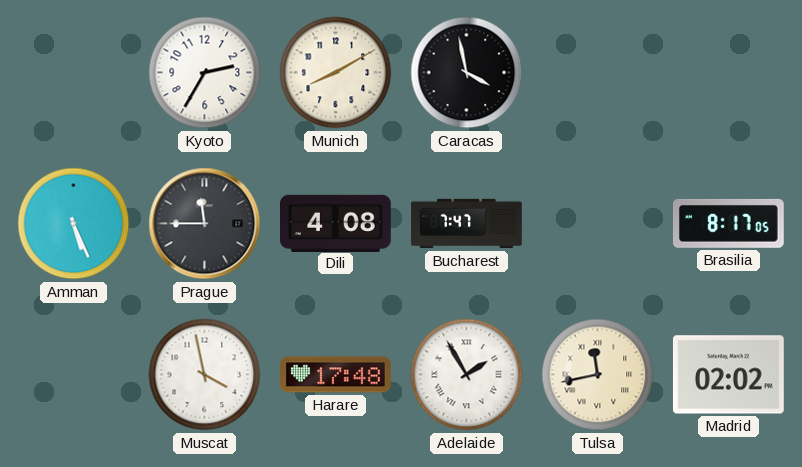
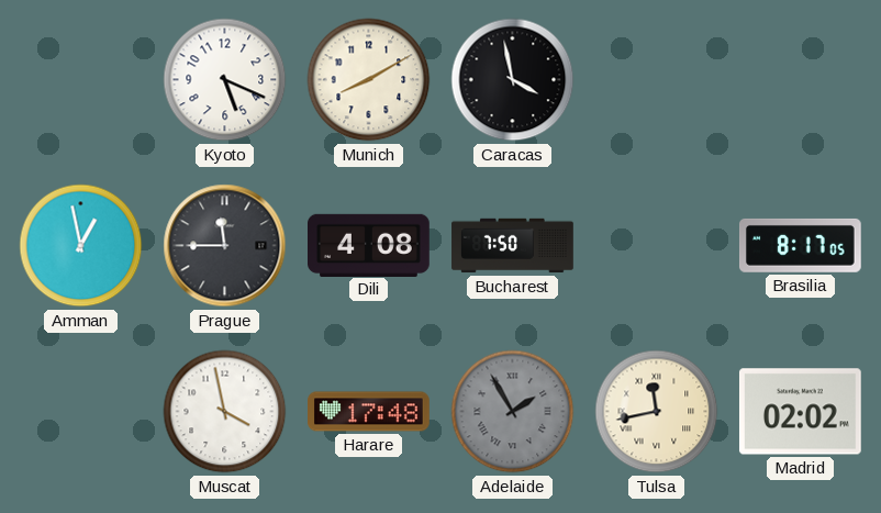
Kyoto: 2:35 -> 5:19 (225, 80)
Amman: 5:26 -> 12:58 (81, 246)
Bucharest: 7:47 -> 7:50 (513, 246)
Adelaide dial: white -> grey (513, 412)
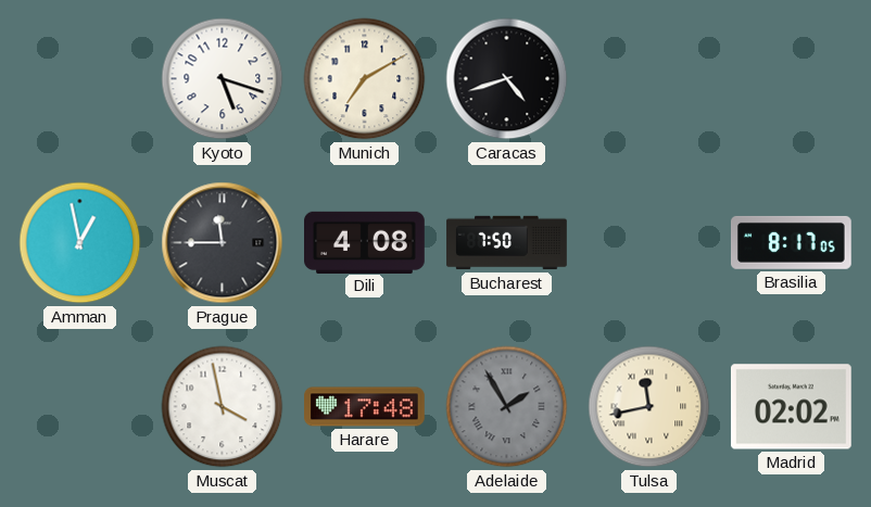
Kyoto: 5:19 -> 5:18 (223, 79)
Munich: 8:10 -> 7:10 (365, 79)
Caracas: 3:58 -> 4:42 (507, 79)
